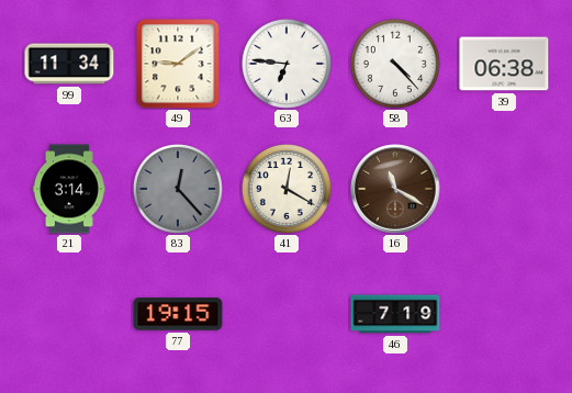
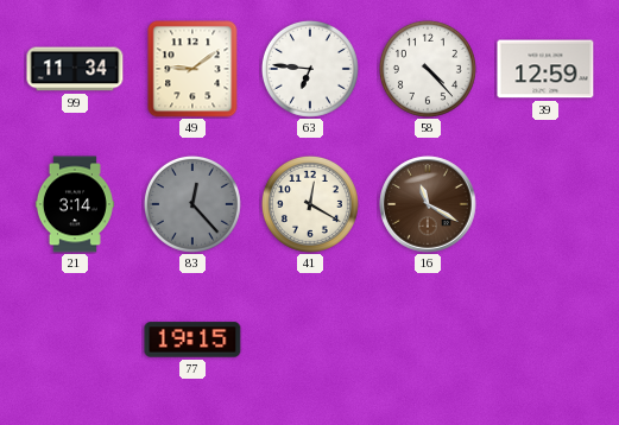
39: 06:38 -> 12:59 (545, 69)
46: 7:19 -> none (395, 314)
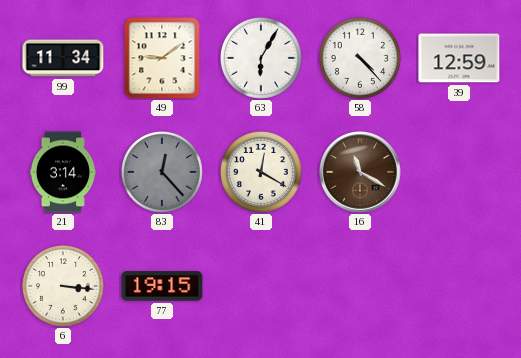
63: 6:46 -> 6:05 (261, 58)
6: none -> 3:16 (63, 286)
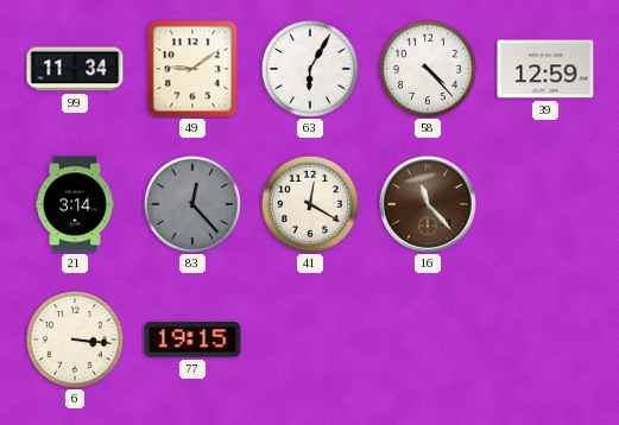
16: 11:20 -> 11:23 (428, 204)
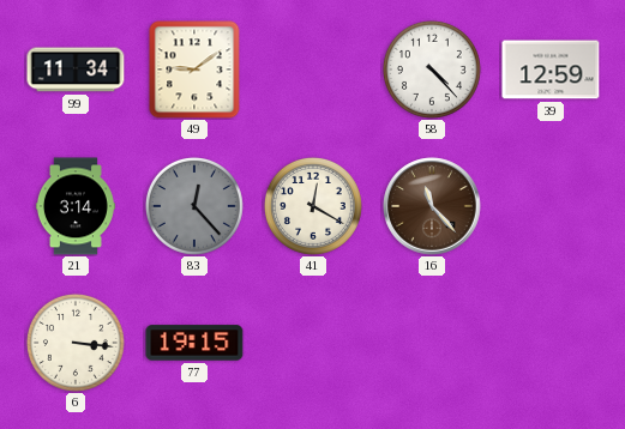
63: 6:05 -> none (310, 69)
